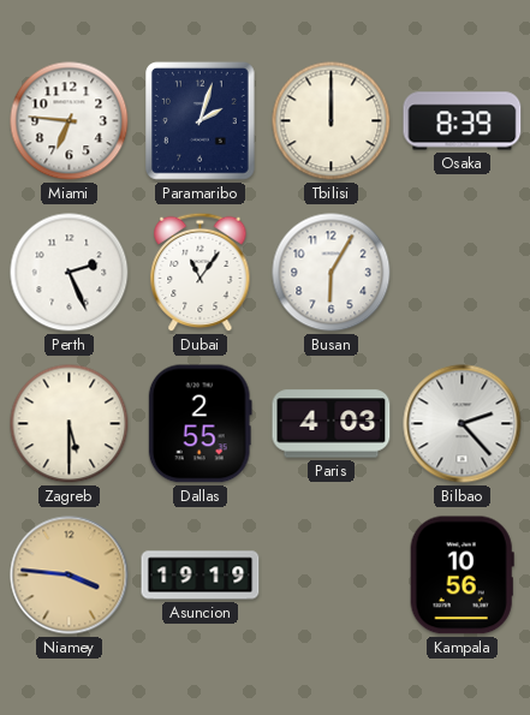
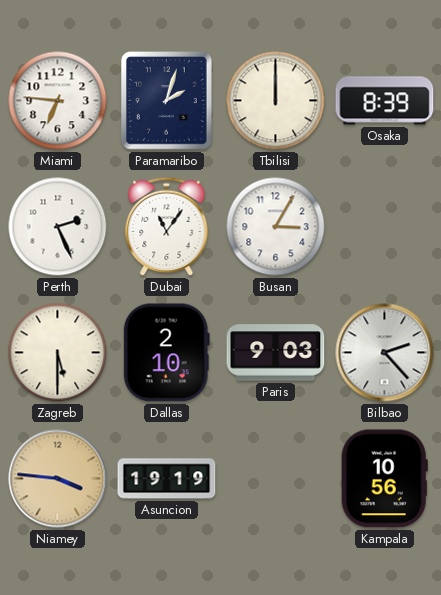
Busan: 6:05 -> 3:05 (276, 227)
Dallas: 2:55 -> 2:10 (166, 353)
Paris: 4:03 -> 9:03 (276, 353)
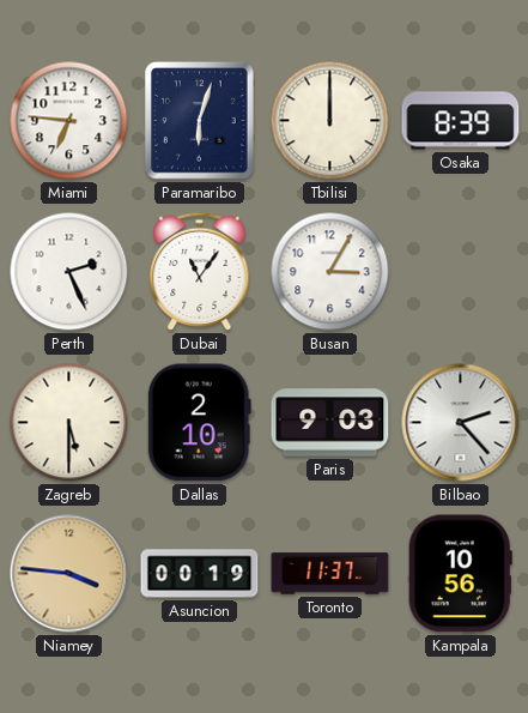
Paramaribo: 2:03 -> 6:03 (200, 121)
Asuncion: 19:19 -> 00:19 (200, 574)
Toronto: none -> 11:37 (330, 574)
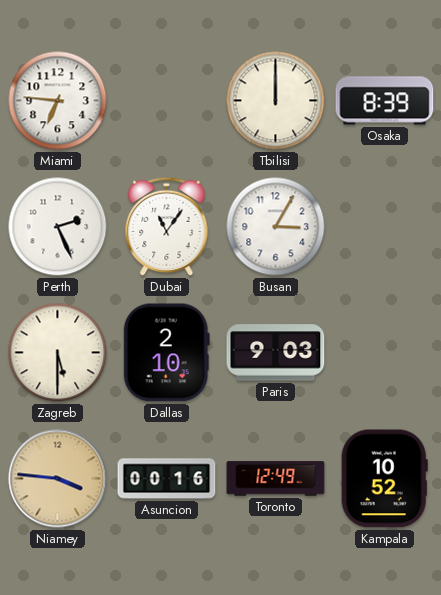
Paramaribo: 6:03 -> none (200, 121)
Bilbao: 2:23 -> none (461, 423)
Asuncion: 00:19 -> 00:16 (167, 479)
Toronto: 11:37 -> 12:49 (276, 479)
Kampala: 10:56 -> 10:52 (384, 479)
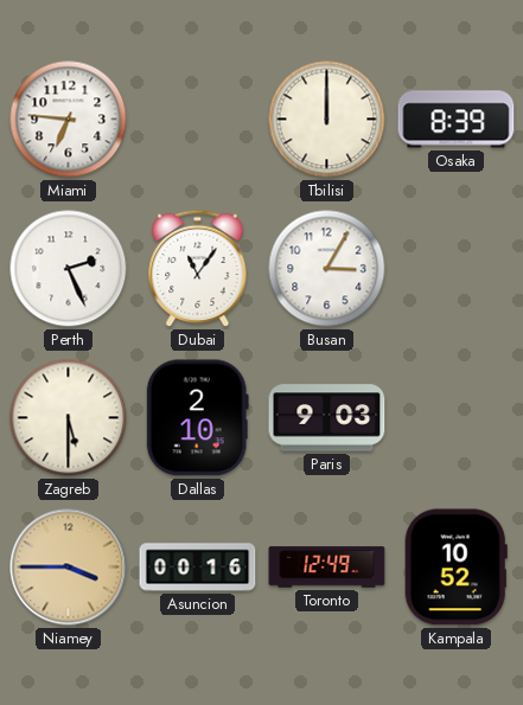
Niamey: 3:46 -> 3:45 (69, 568)
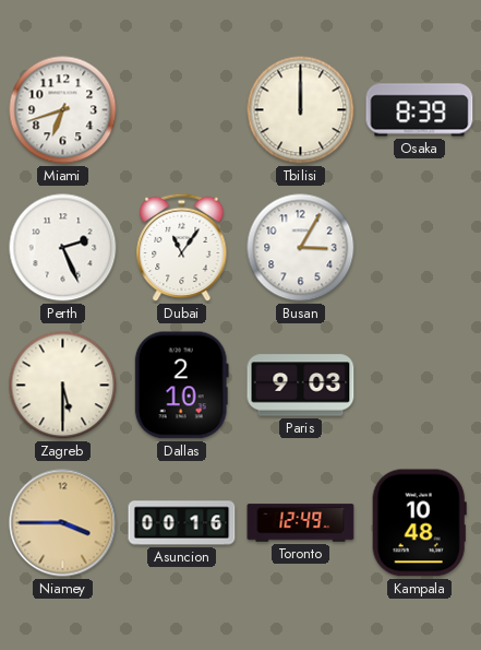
Miami: 6:46 -> 6:42 (63, 110)
Kampala: 10:52 -> 10:48 (419, 523)
